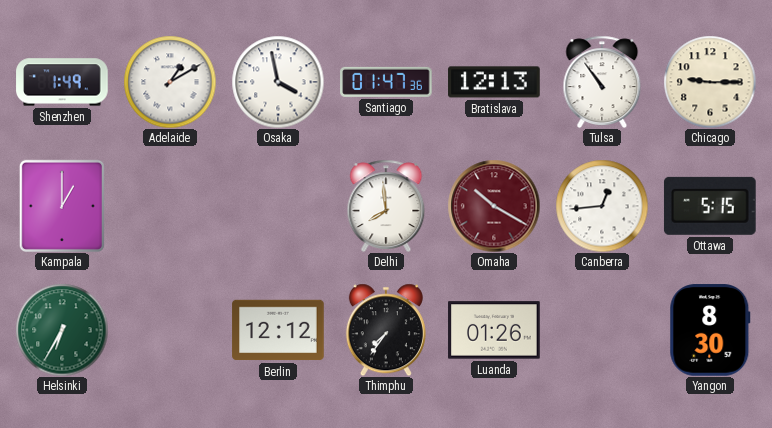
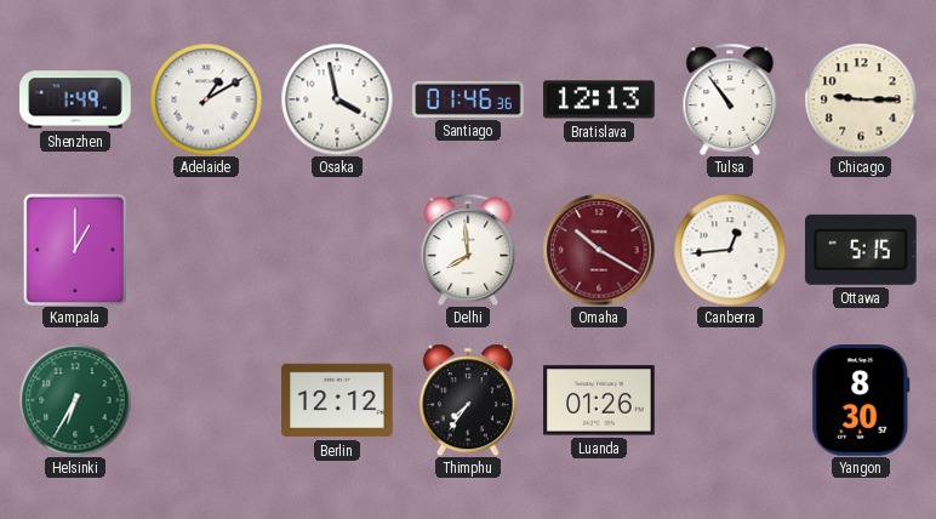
Santiago: 01:47 -> 01:46 (468, 99)
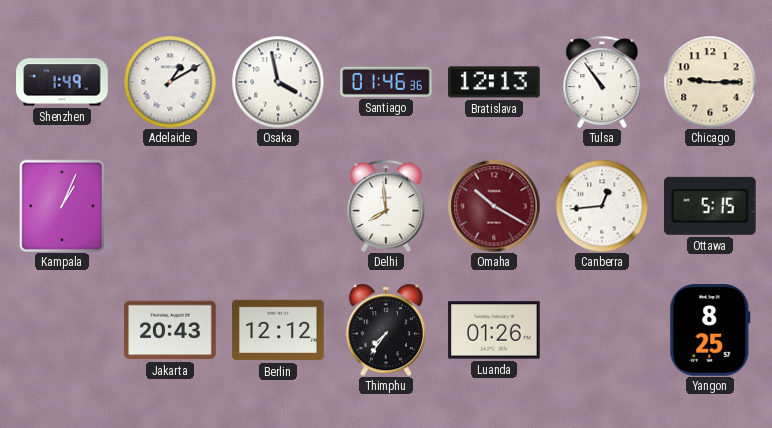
Kampala: 1:00 -> 1:04 (62, 206)
Helsinki: 6:35 -> none (75, 400)
Jakarta: none -> 20:43 (170, 330)
Yangon: 8:30 -> 8:25 (710, 330)
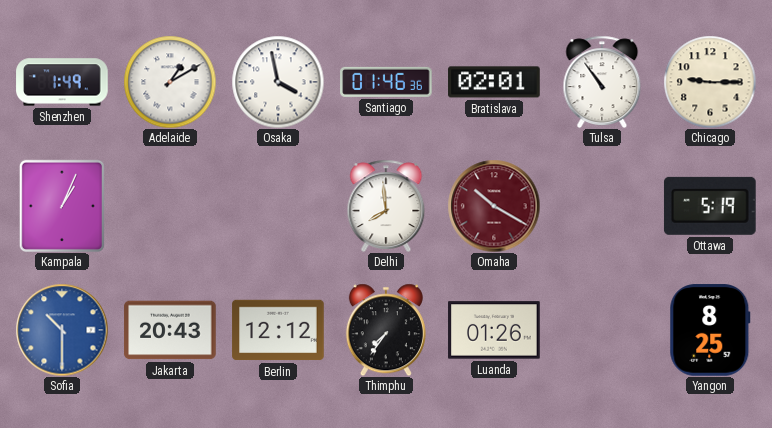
Bratislava: 12:13 -> 02:01 (494, 82)
Canberra: 12:44 -> none (602, 206)
Ottawa: 5:15 -> 5:19 (710, 206)
Sofia: none -> 10:30 (62, 330)
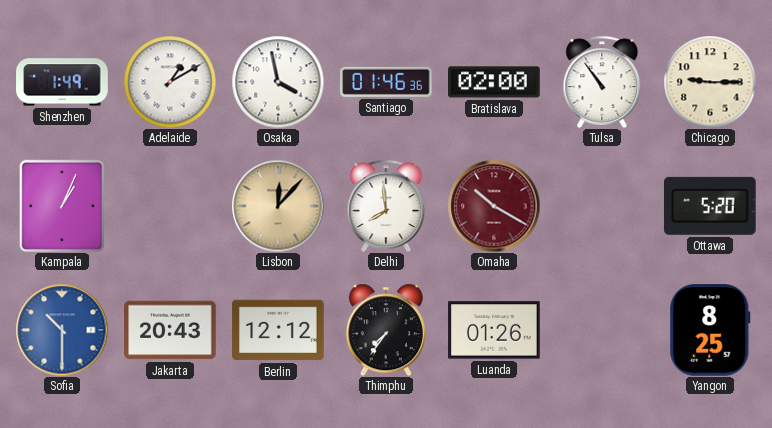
Bratislava: 02:01 -> 02:00 (494, 82)
Lisbon: none -> 12:07 (278, 206)
Ottawa: 5:19 -> 5:20 (710, 206)
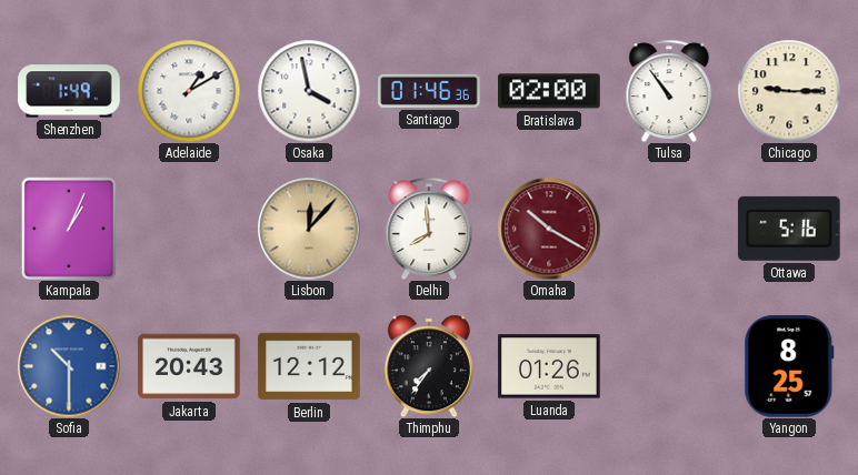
Ottawa: 5:20 -> 5:16 (789, 229)
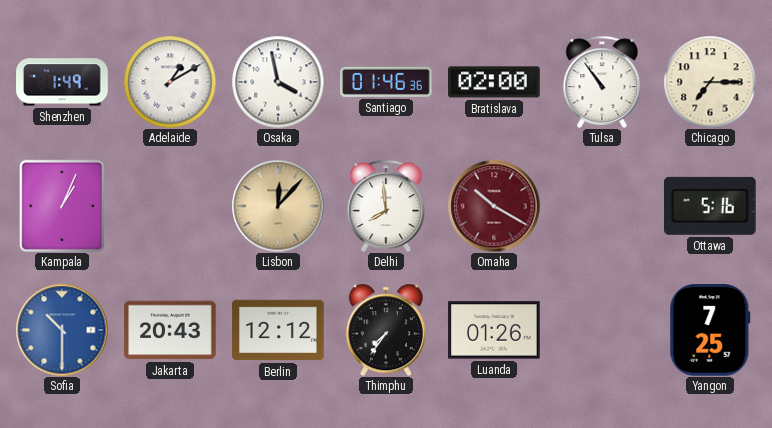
Chicago: 9:15 -> 7:15 (710, 82)
Yangon: 8:25 -> 7:25 (710, 330)
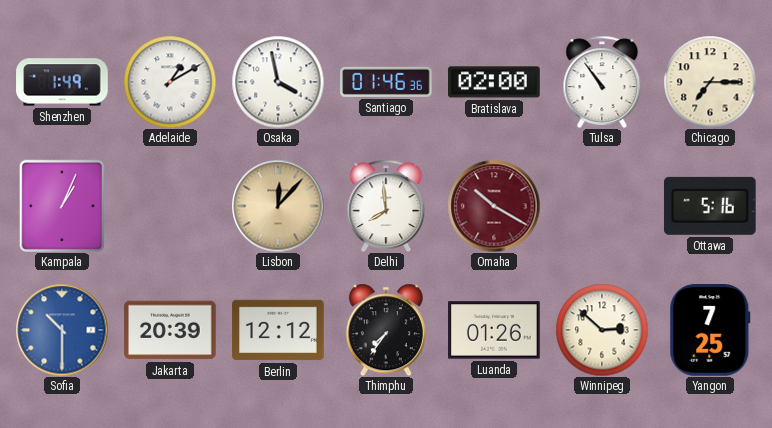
Jakarta: 20:43 -> 20:39 (170, 330)
Winnipeg: none -> 2:52 (602, 330)
